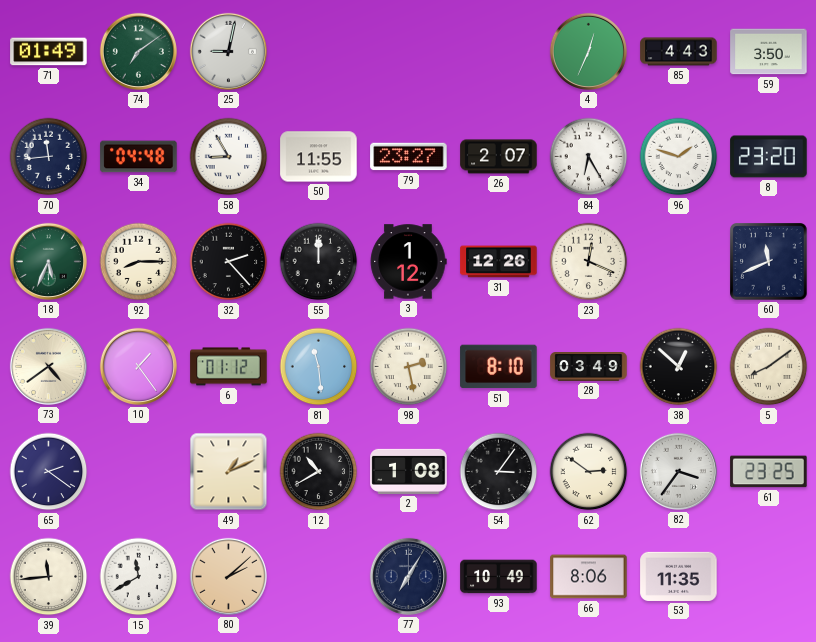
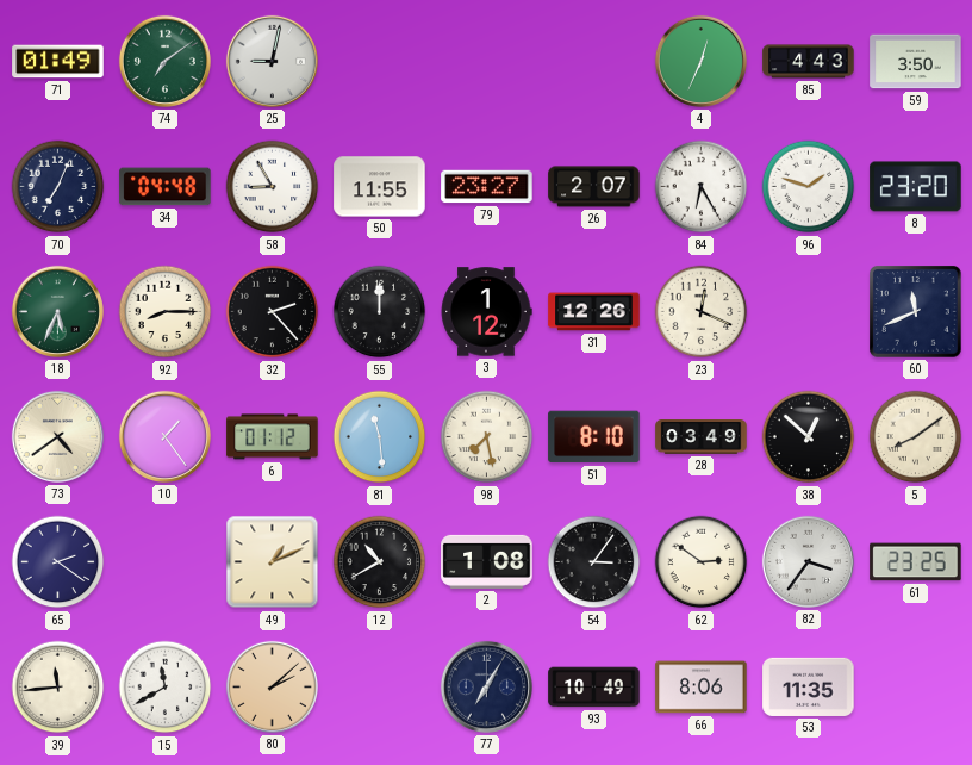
70: 11:44 -> 7:04 (58, 187)
98: 2:28 -> 7:28 (487, 437)
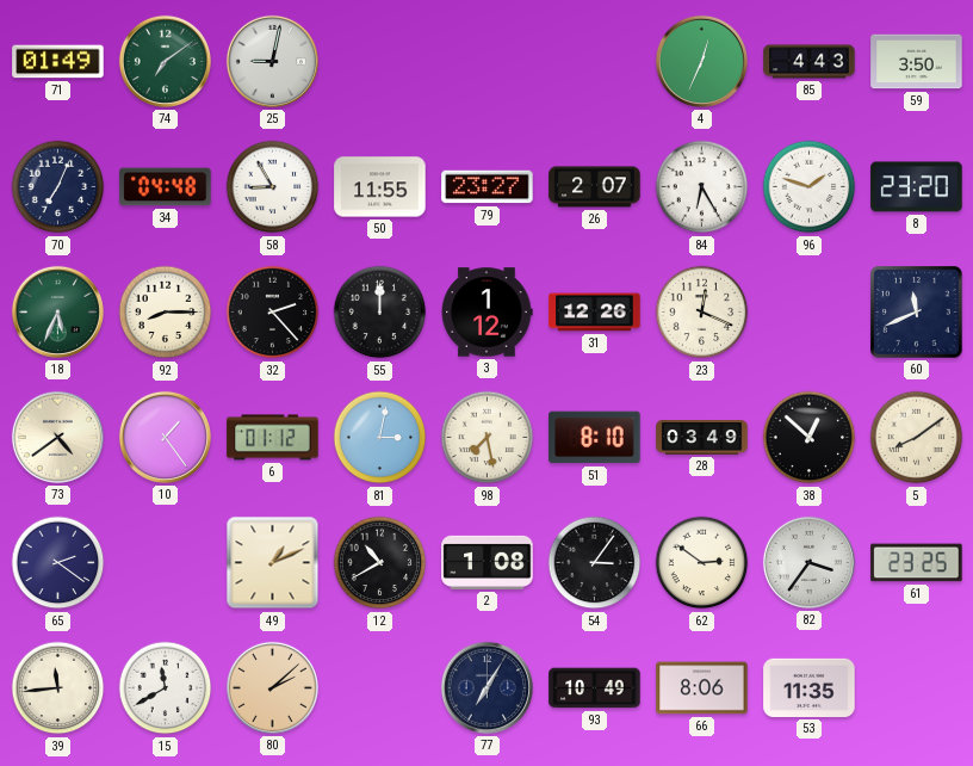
81: 11:29 -> 3:02 (380, 438)
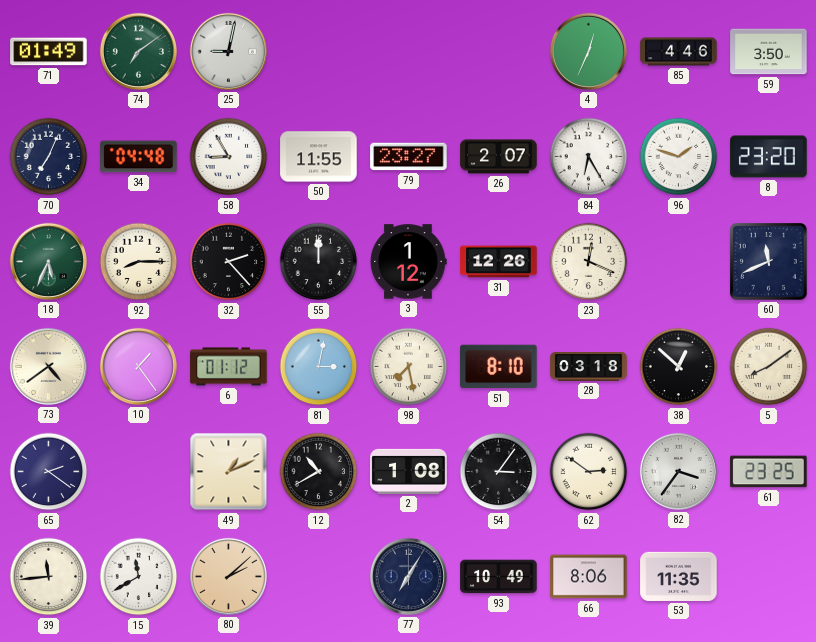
85: 4:43 -> 4:46 (679, 52)
28: 03:49 -> 03:18 (589, 367)
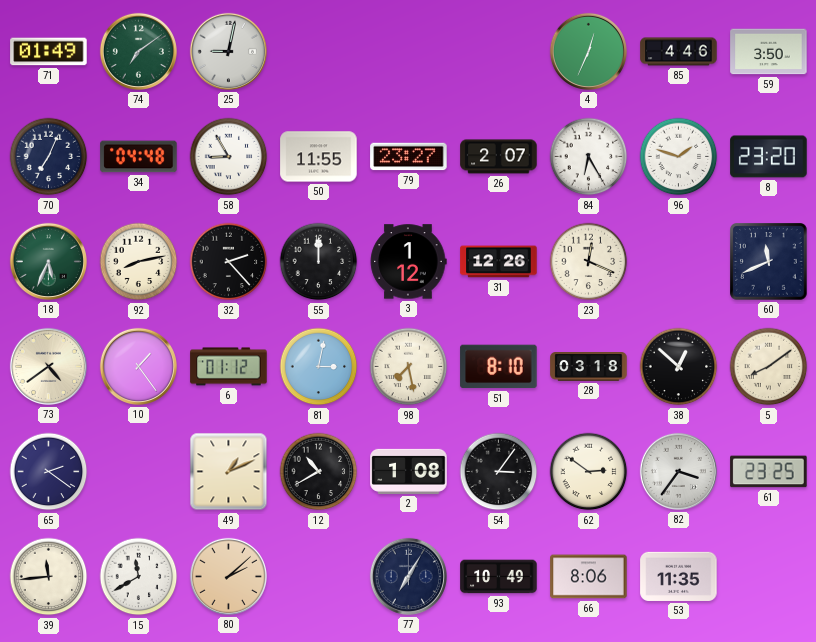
92: 8:15 -> 8:13 (139, 262)
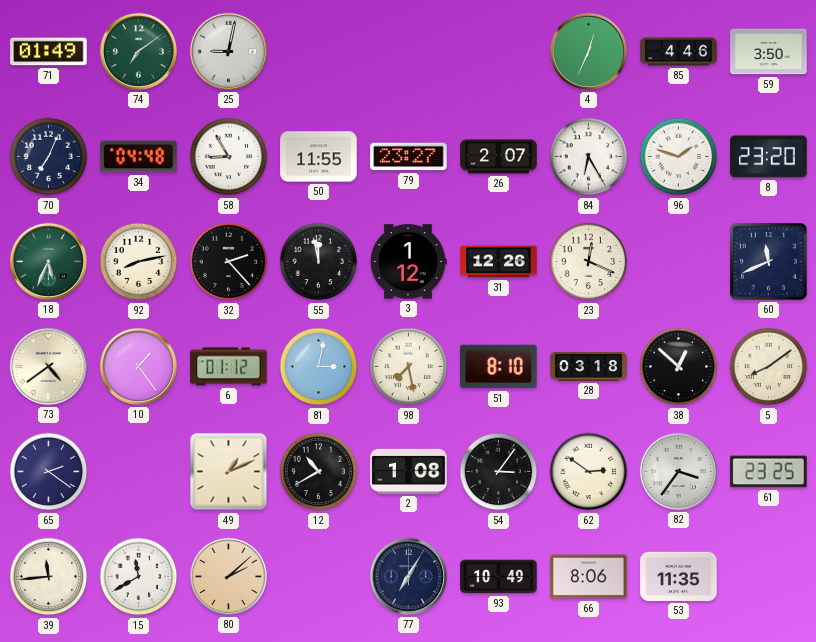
55: 12:00 -> 11:58 (319, 262)
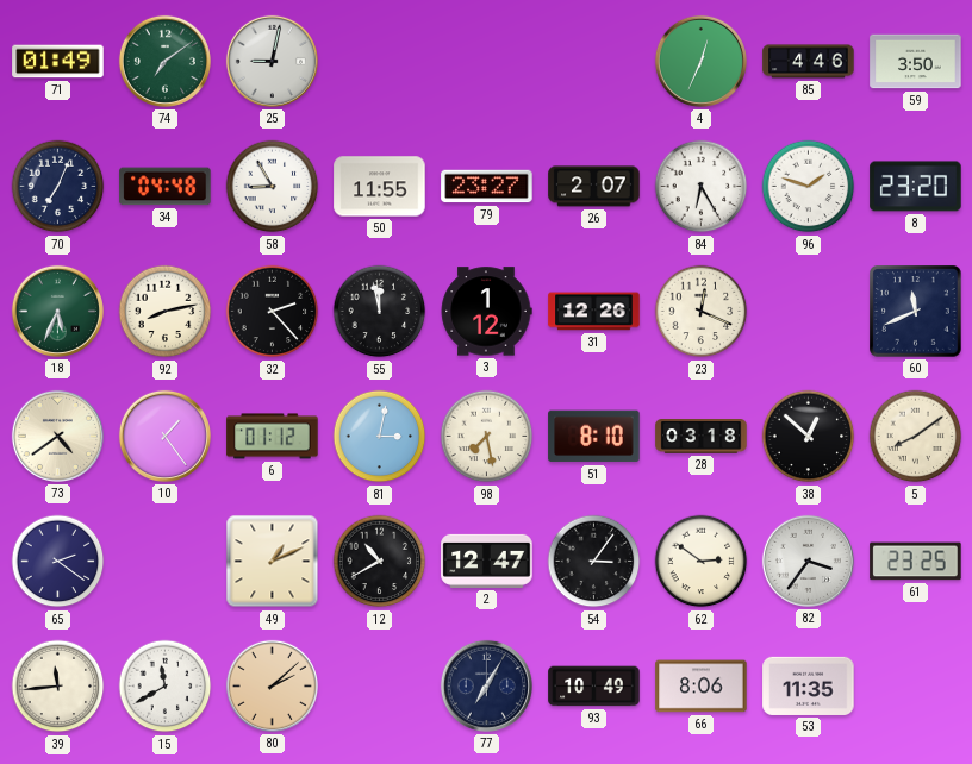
2: 1:08 -> 12:47 (487, 561)
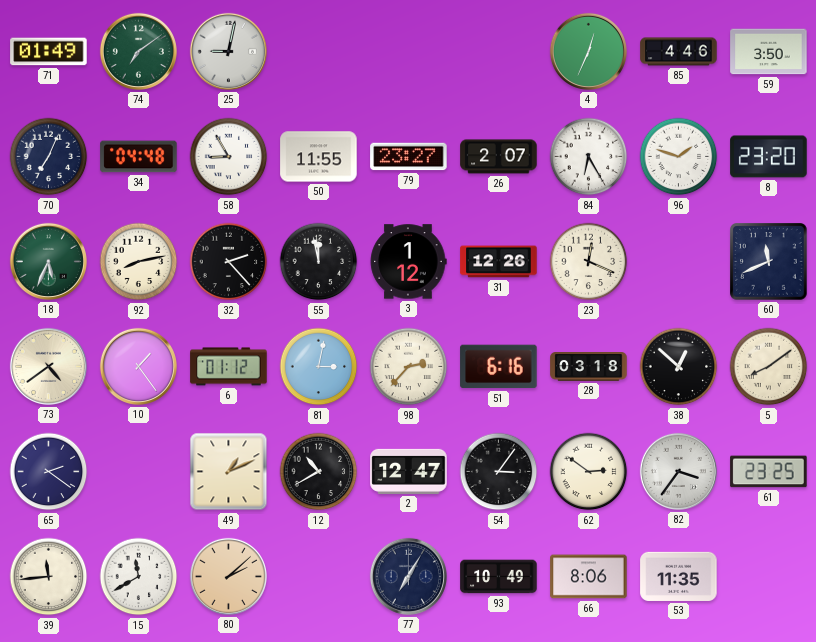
98: 7:28 -> 2:37 (409, 367)
51: 8:10 -> 6:16 (499, 367)
